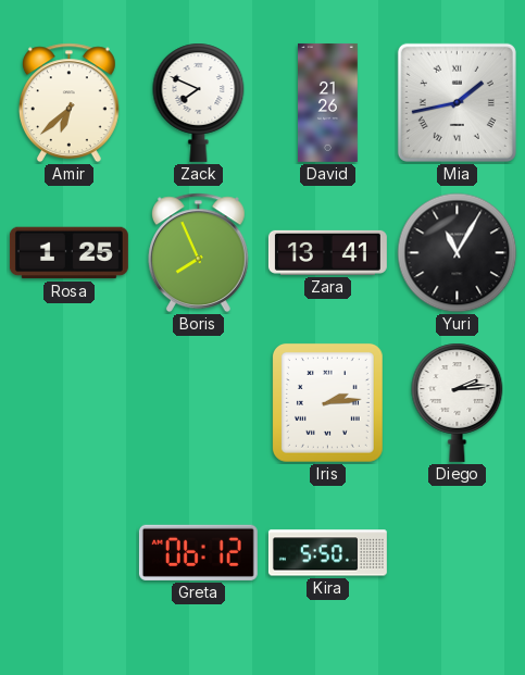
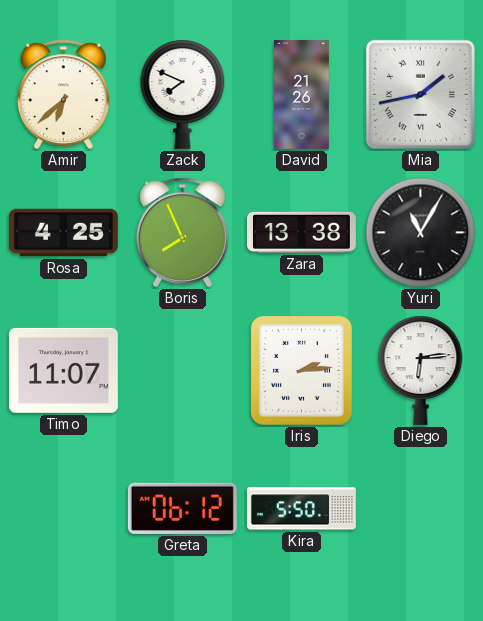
Rosa: 1:25 -> 4:25 (63, 233)
Zara: 13:41 -> 13:38 (301, 232)
Timo: none -> 11:07 (63, 370)
Diego: 2:14 -> 6:14 (421, 370)
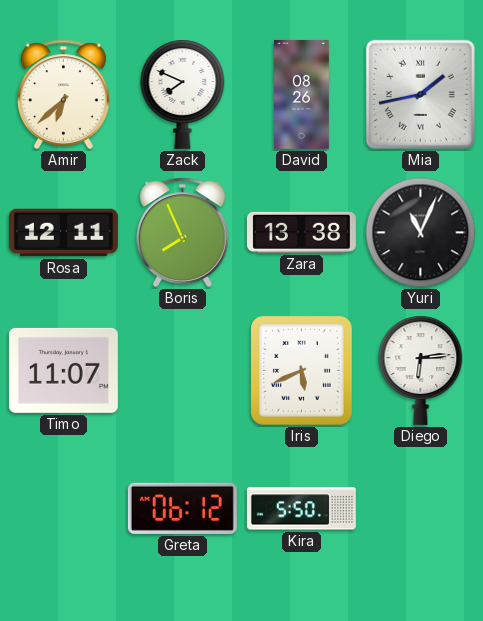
David: 21:26 -> 08:26 (302, 94)
Rosa: 4:25 -> 12:11 (63, 233)
Yuri: 11:05 -> 11:04 (421, 233)
Iris: 2:14 -> 5:41 (301, 370)
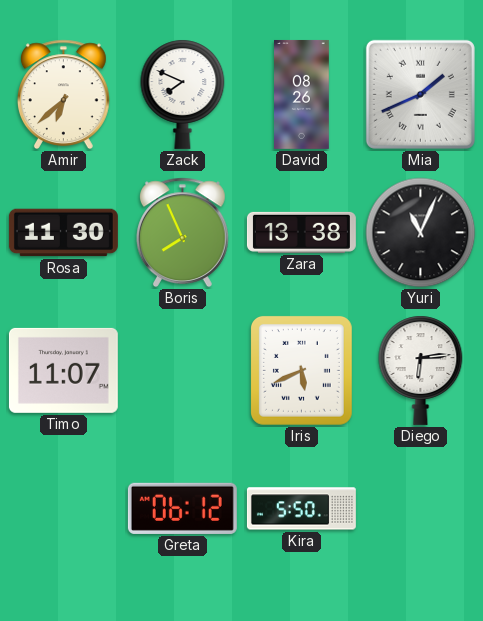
Mia: 1:43 -> 1:41 (420, 94)
Rosa: 12:11 -> 11:30 (63, 233)
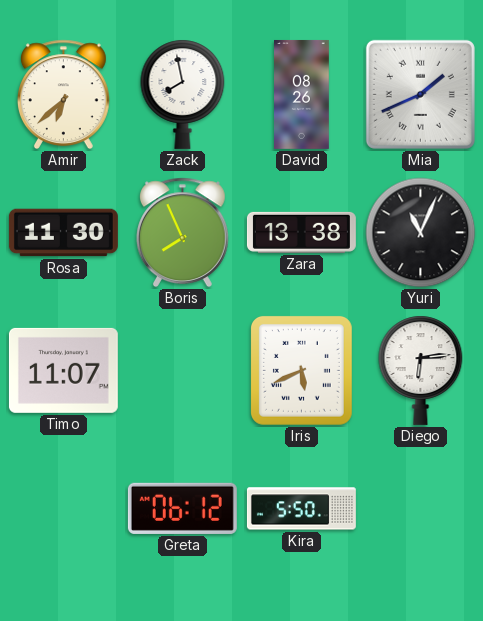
Zack: 7:49 -> 7:58 (183, 94)
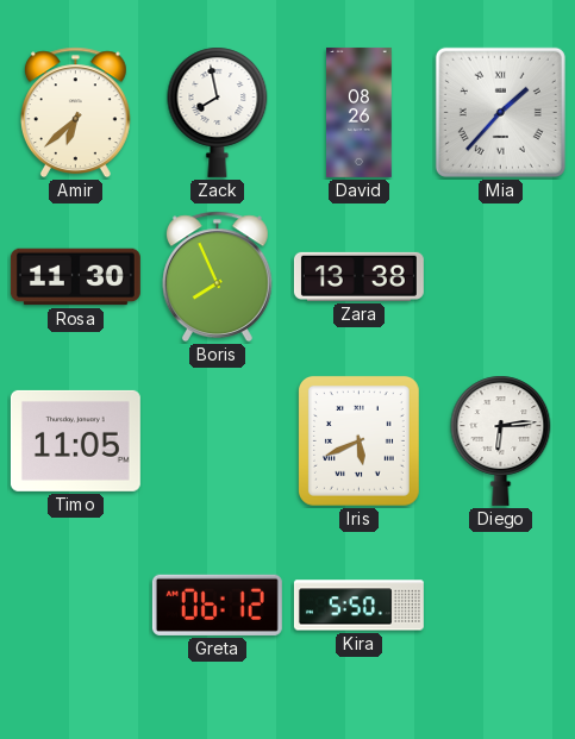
Mia: 1:41 -> 1:37 (500, 112)
Yuri: 11:04 -> none (421, 233)
Timo: 11:07 -> 11:05 (75, 440)
